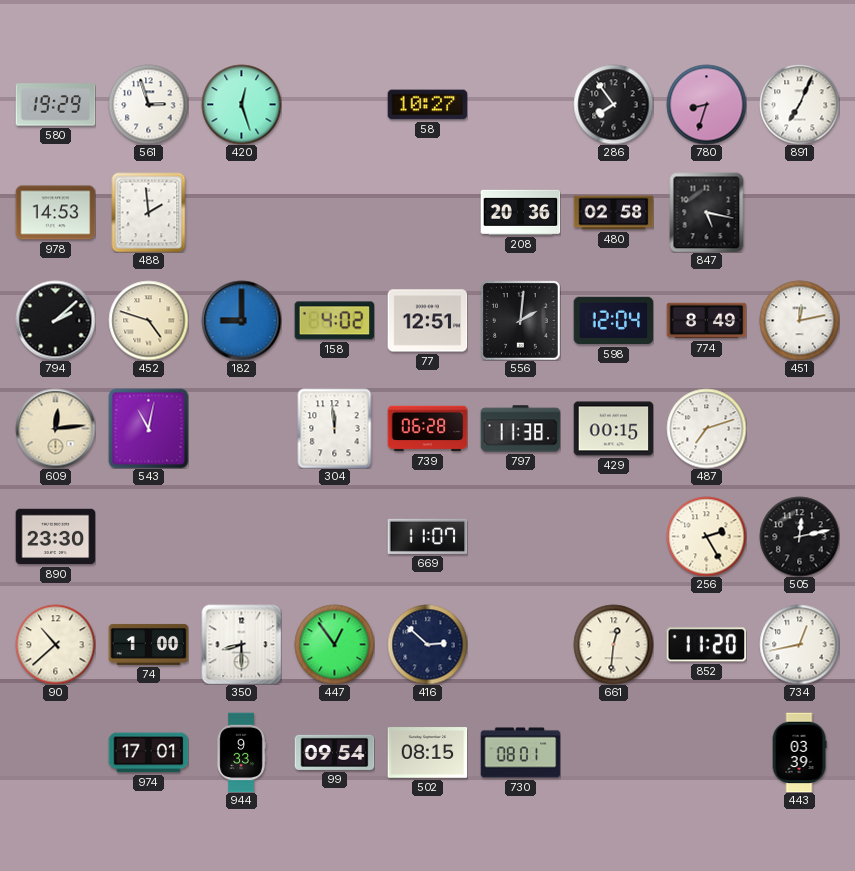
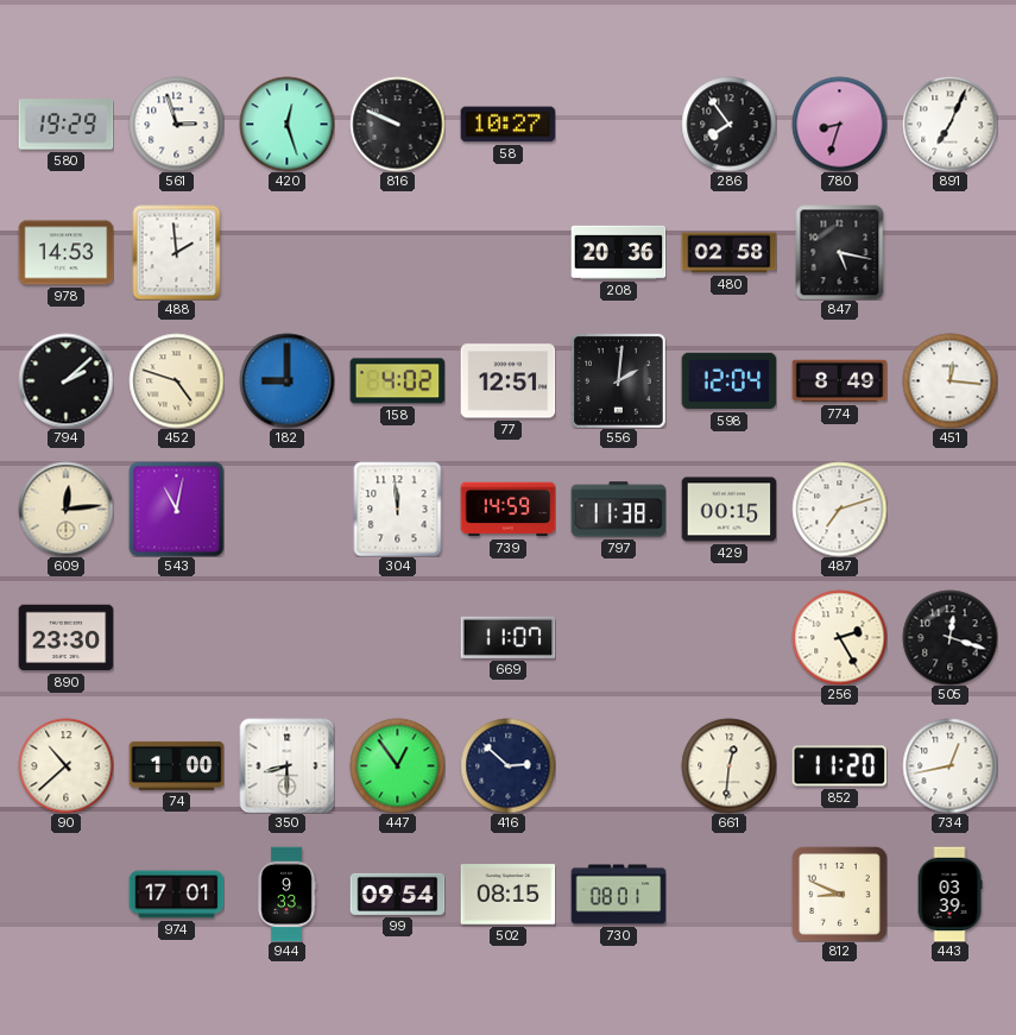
816: none -> 9:49 (397, 124)
451: 12:13 -> 12:16 (949, 380)
739: 06:28 -> 14:59 (507, 510)
505: 12:13 -> 12:18 (949, 637)
812: none -> 8:49 (839, 894)
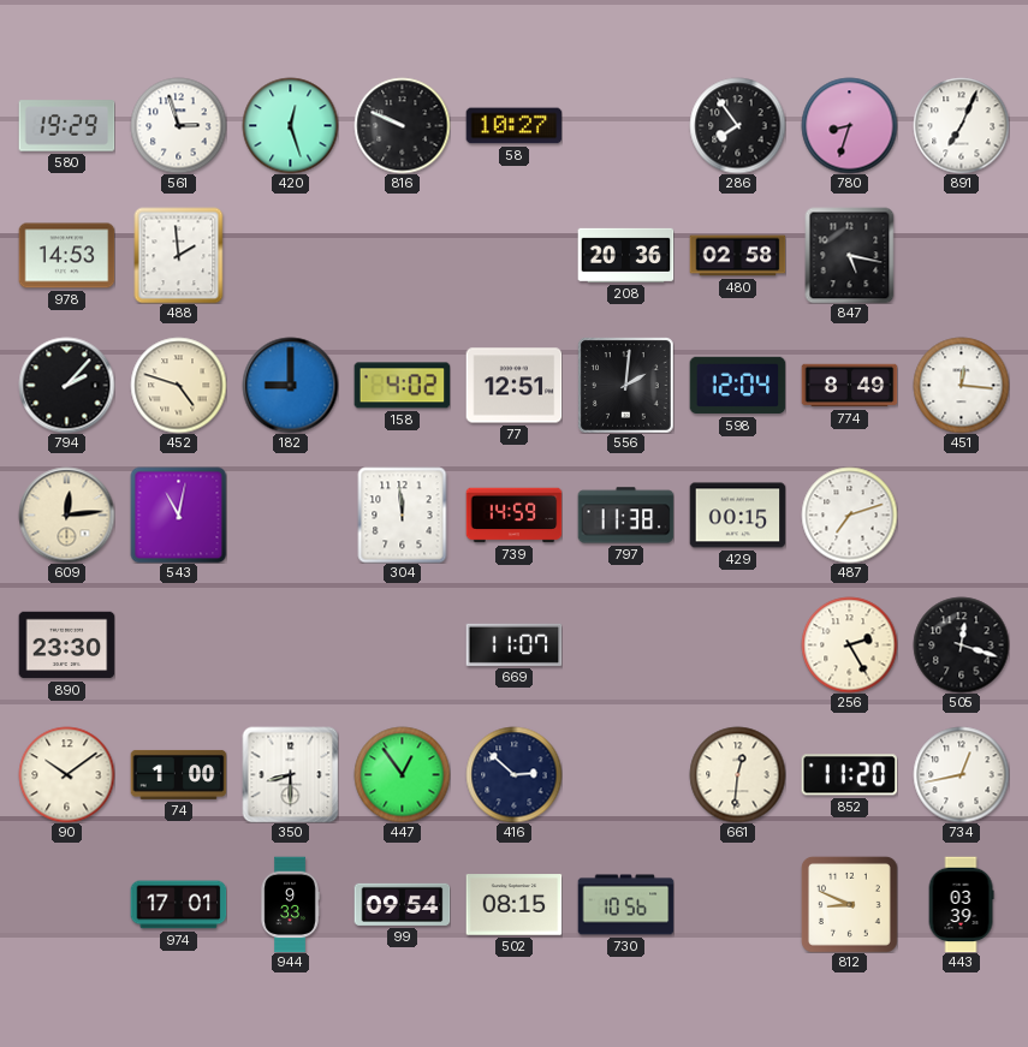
794: 2:08 -> 2:07 (66, 385)
90: 10:38 -> 10:09 (66, 774)
730: 08:01 -> 10:56 (625, 905)
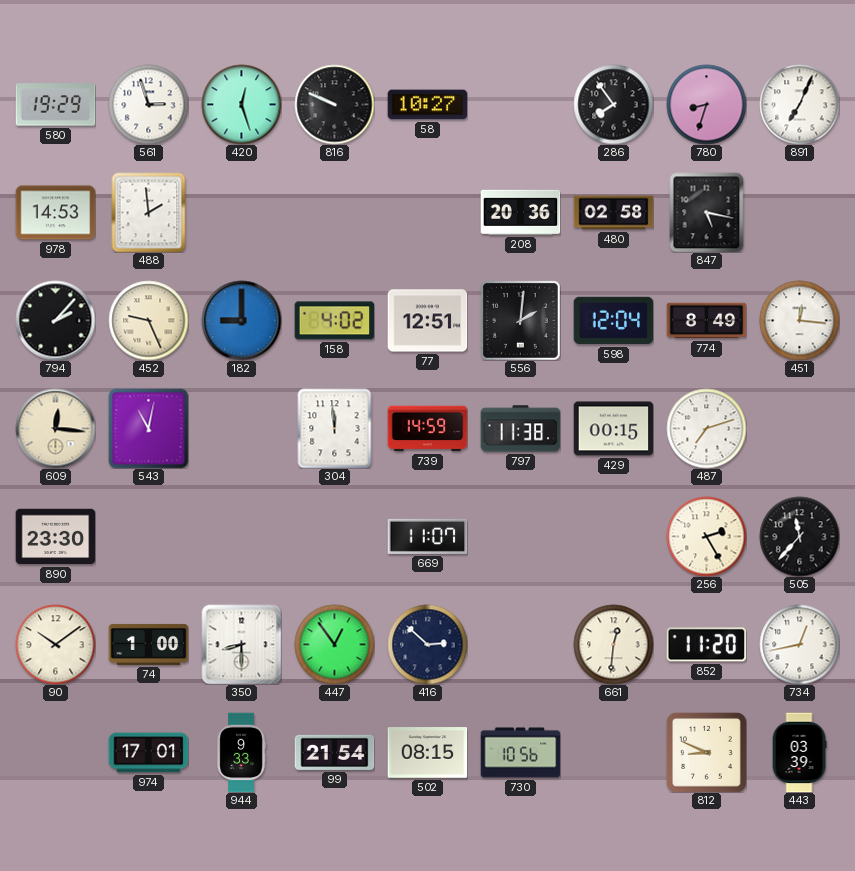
452: 4:48 -> 9:26 (148, 320)
609: 12:14 -> 12:16 (55, 428)
505: 12:18 -> 11:37 (799, 536)
99: 09:54 -> 21:54 (334, 752)
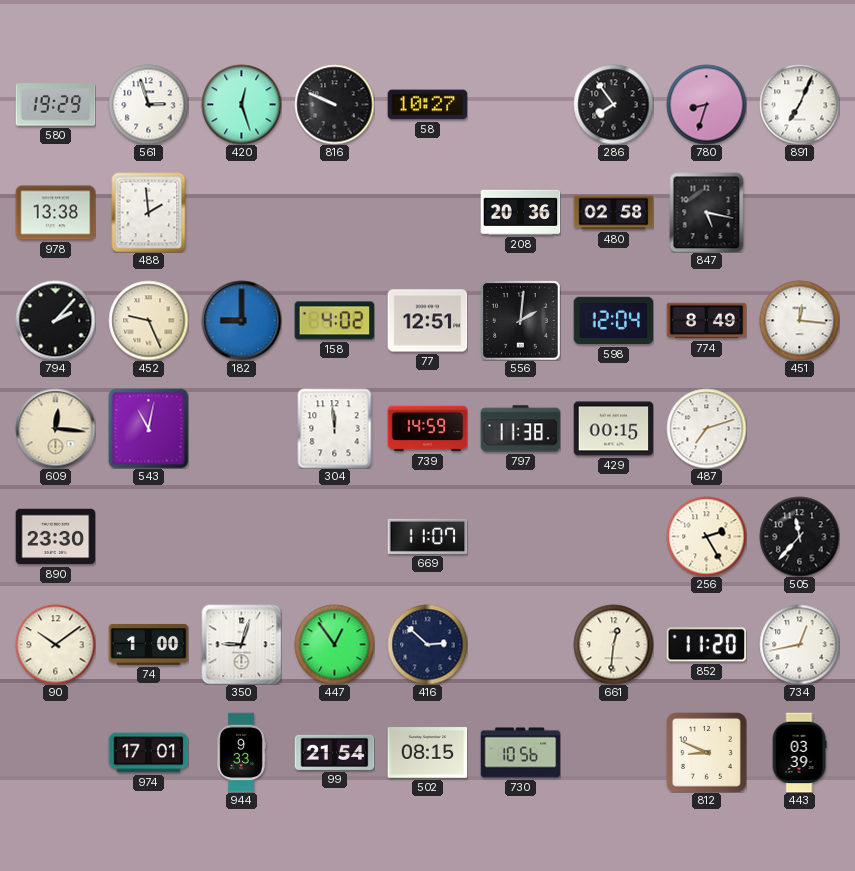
978: 14:53 -> 13:38 (55, 213)
350: 8:30 -> 9:03 (241, 644)
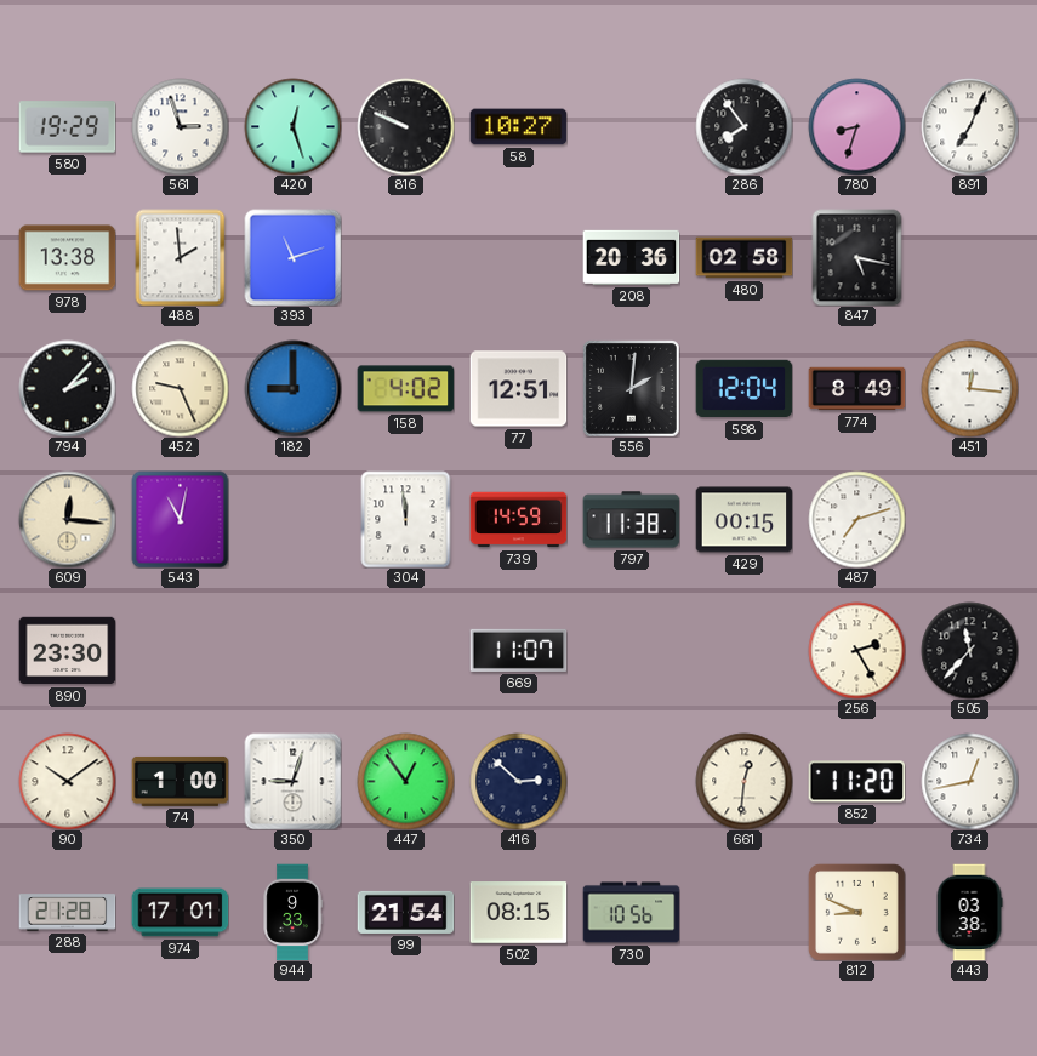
393: none -> 11:12 (292, 257)
288: none -> 21:28 (67, 913)
443: 03:39 -> 03:38 (969, 912)
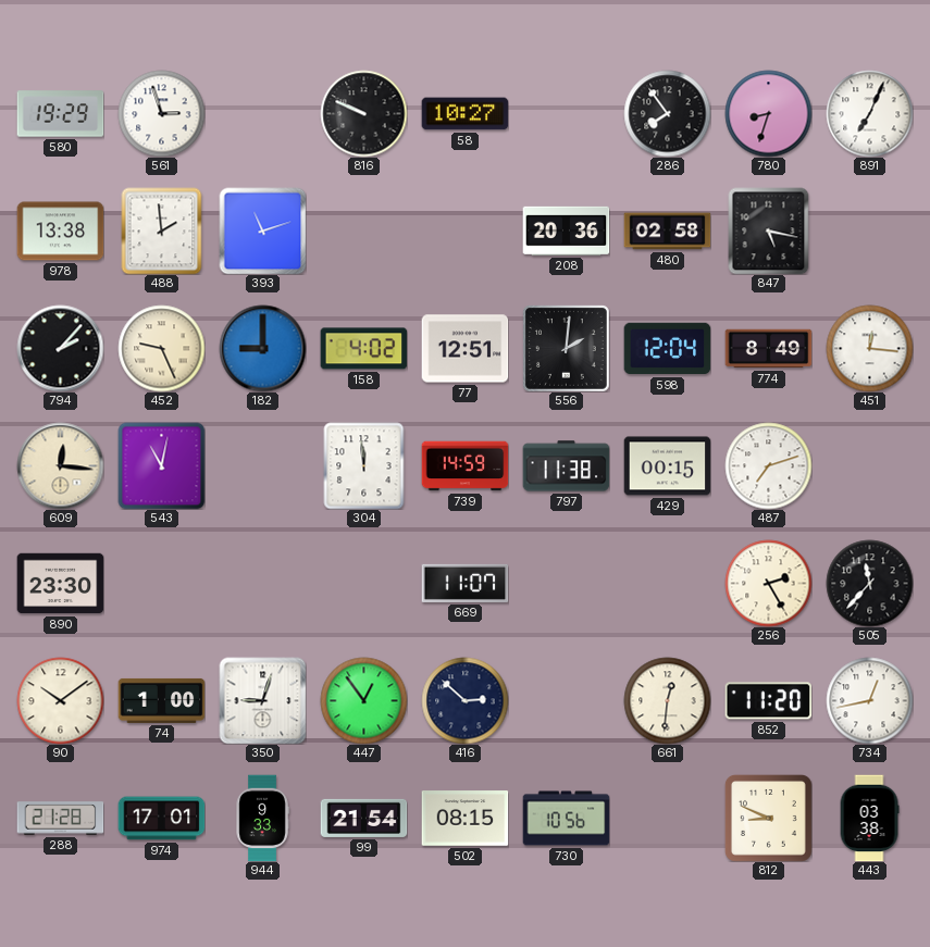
420: 12:27 -> none (292, 126)
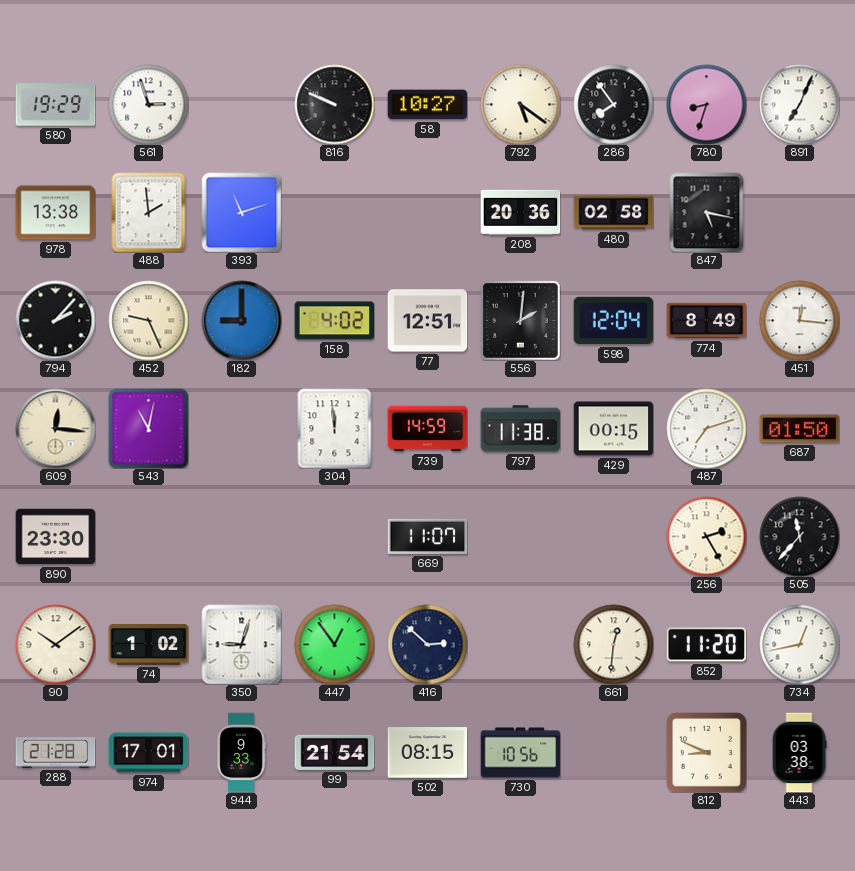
792: none -> 5:21 (520, 104)
687: none -> 01:50 (799, 429)
74: 1:00 -> 1:02 (148, 644)
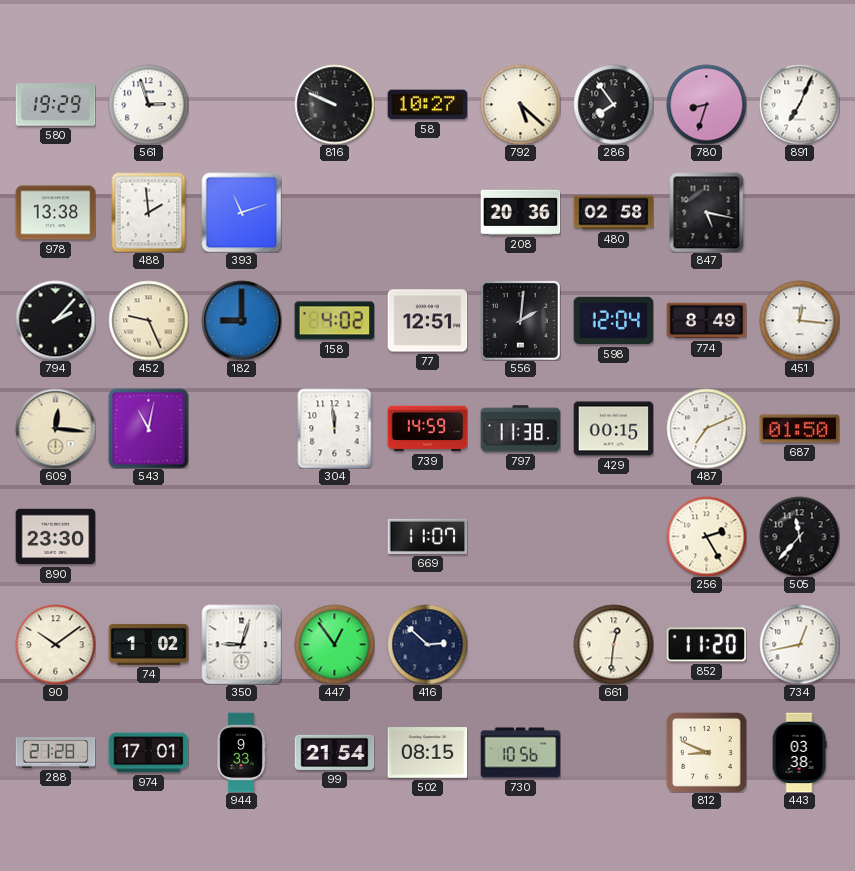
792: 5:21 -> 5:22 (520, 104)
487: 7:12 -> 7:11 (706, 428)
